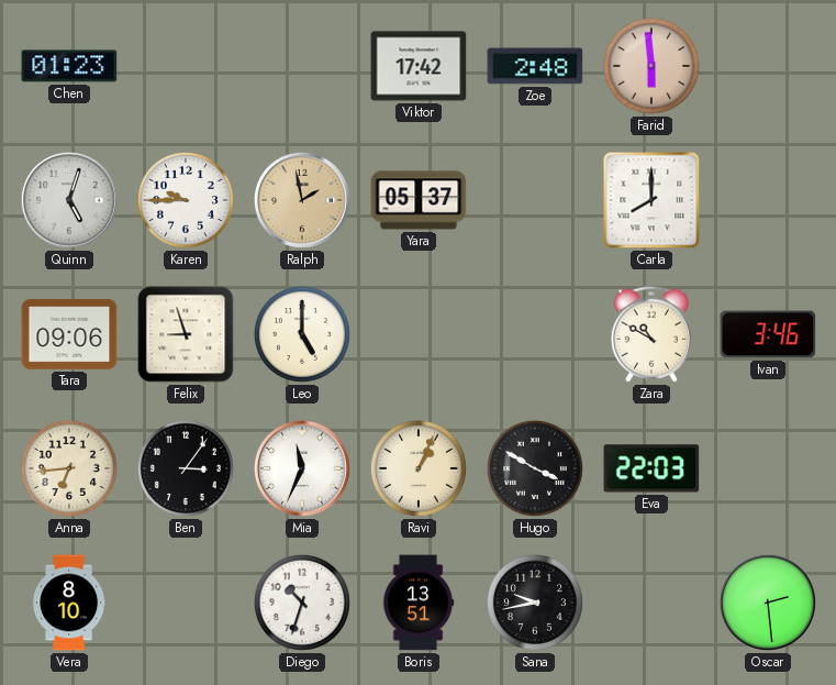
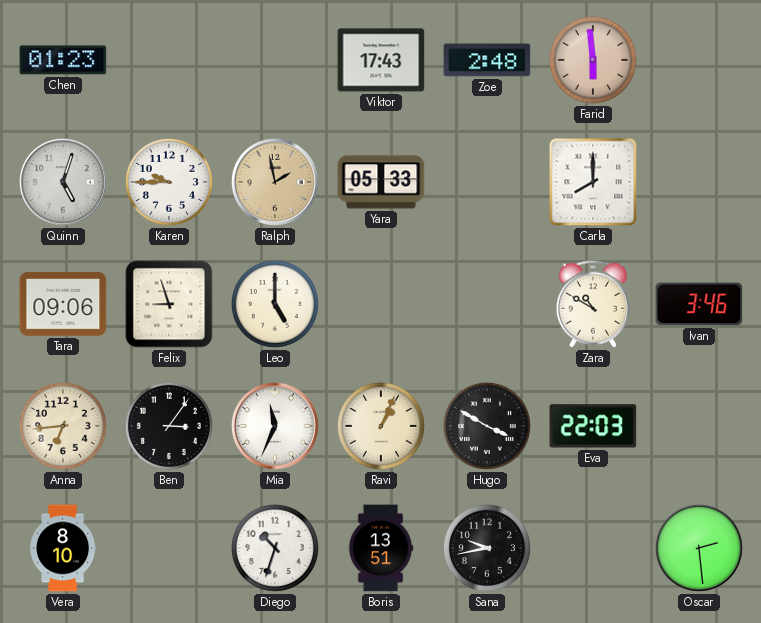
Viktor: 17:42 -> 17:43 (381, 60)
Yara: 05:37 -> 05:33 (381, 182)
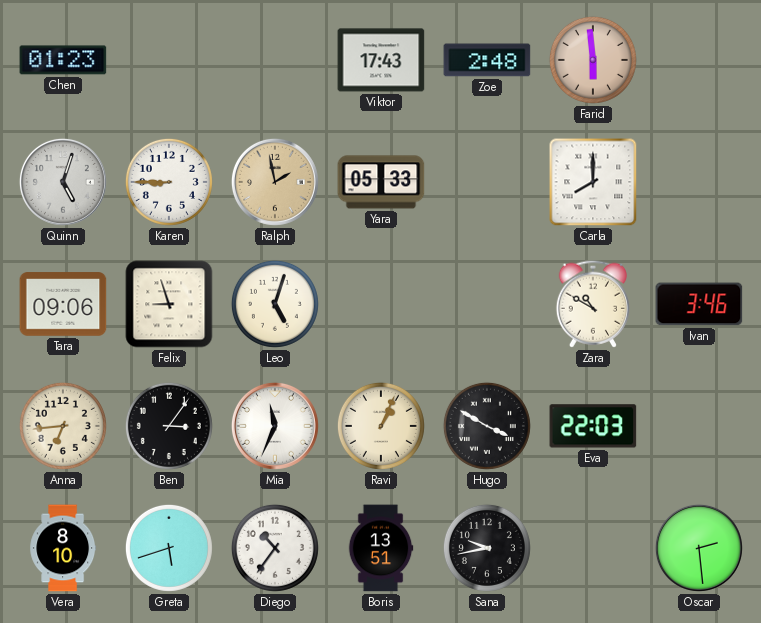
Karen: 9:45 -> 8:45 (169, 182)
Leo: 5:00 -> 5:03 (275, 304)
Greta: none -> 5:42 (169, 548)
Diego: 10:33 -> 10:36 (275, 548)
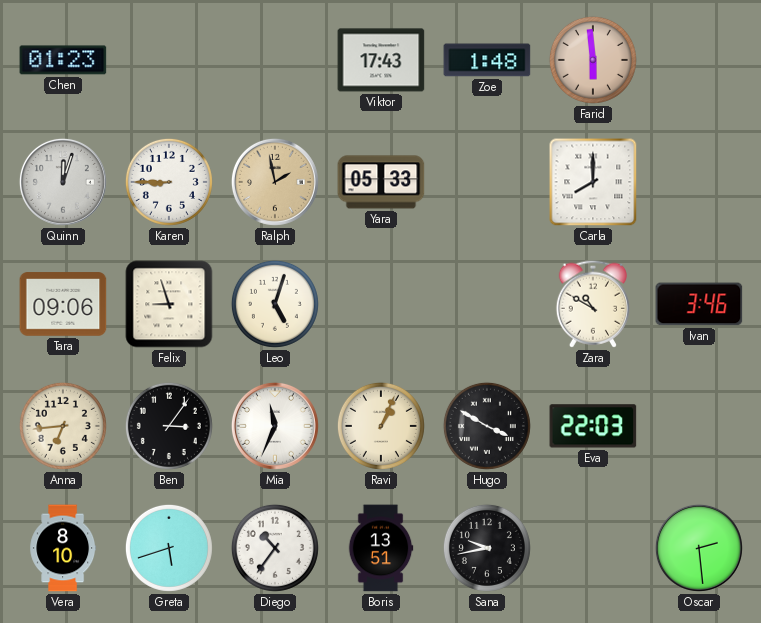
Zoe: 2:48 -> 1:48 (487, 60)
Quinn: 5:03 -> 12:03 (63, 182)
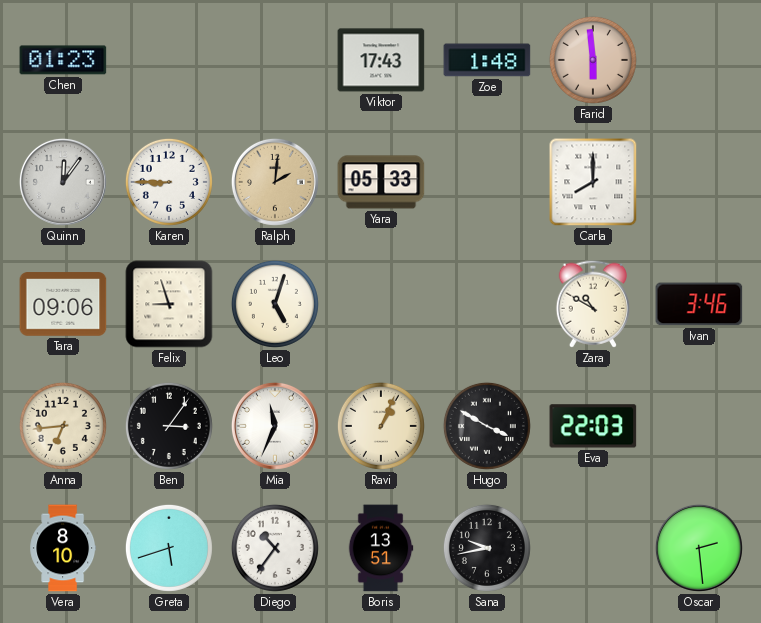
Quinn: 12:03 -> 12:06 (63, 182)
Ralph: 1:58 -> 2:01 (275, 182)
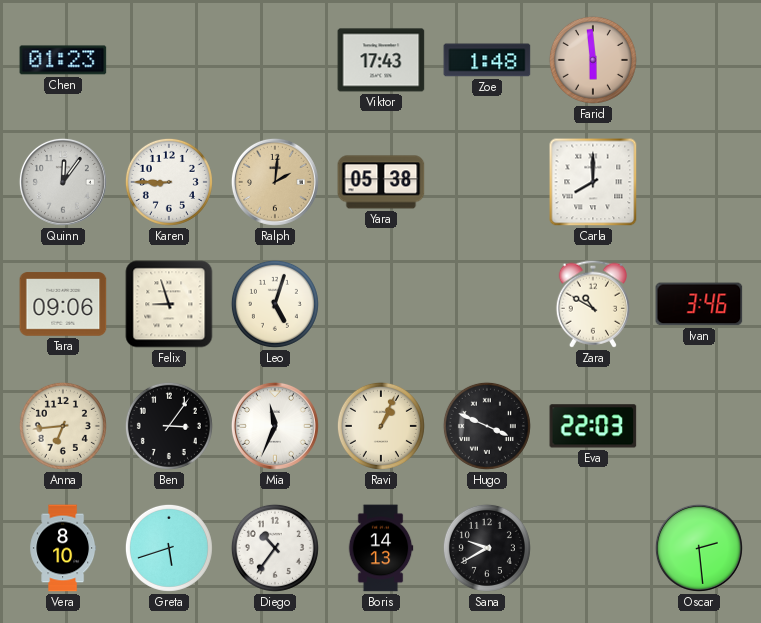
Yara: 05:33 -> 05:38 (381, 182)
Hugo: 3:50 -> 3:49 (487, 426)
Boris: 13:51 -> 14:13 (381, 548)
Sana: 9:43 -> 9:40 (487, 548)
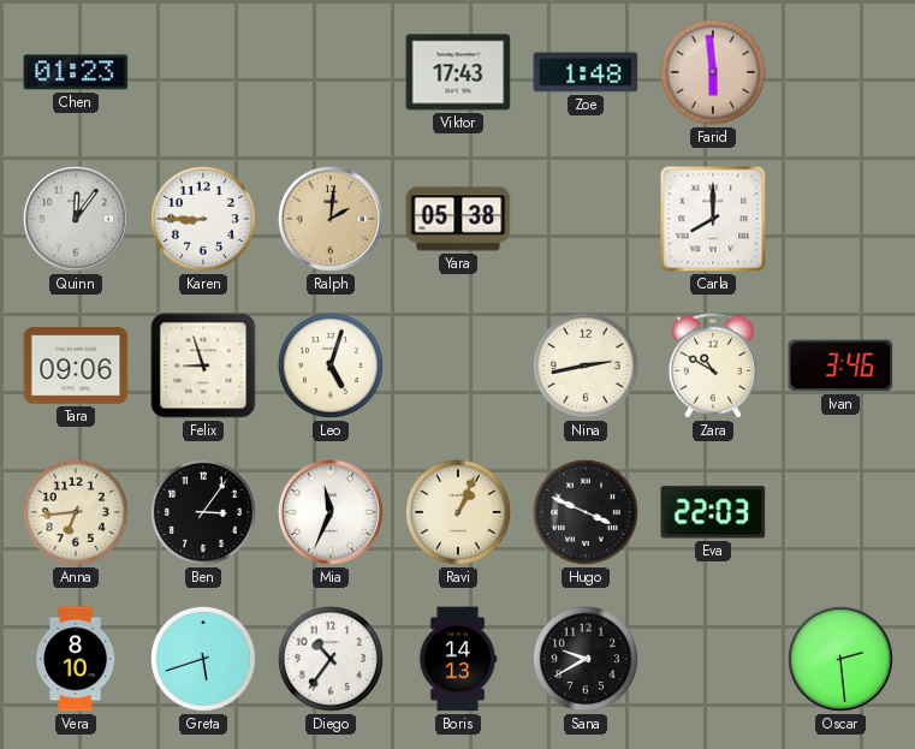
Nina: none -> 2:43 (586, 365)
